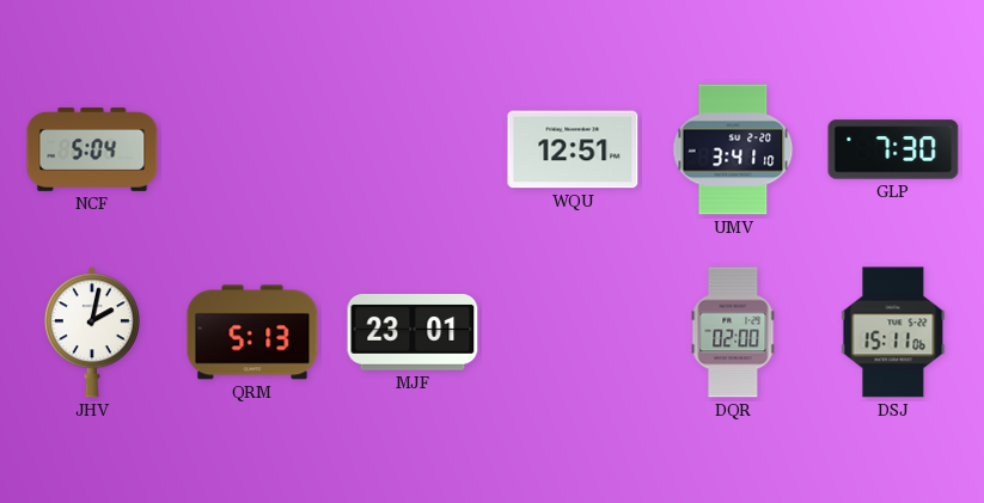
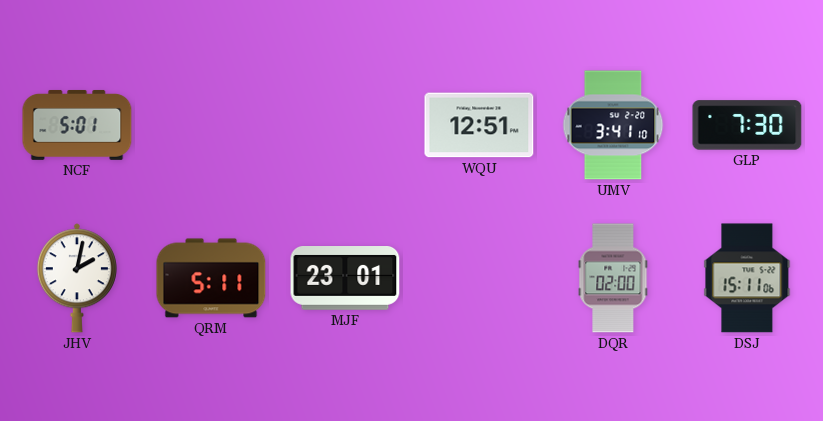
NCF: 5:04 -> 5:01 (77, 125)
QRM: 5:13 -> 5:11 (211, 278)
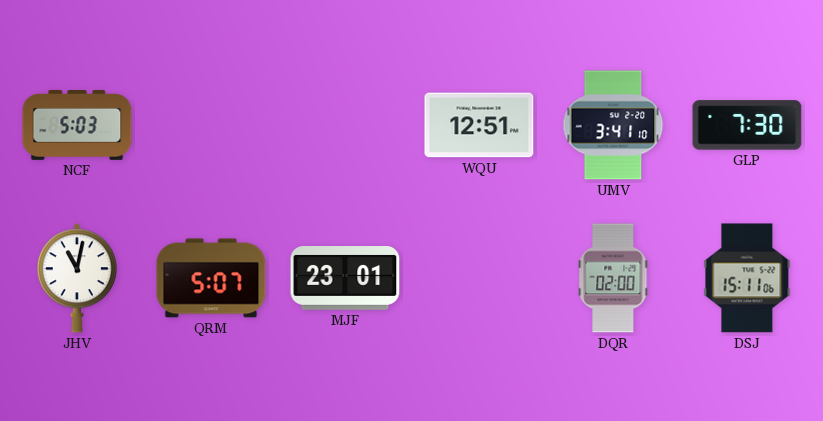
NCF: 5:01 -> 5:03 (77, 125)
JHV: 2:02 -> 11:02 (77, 278)
QRM: 5:11 -> 5:07 (211, 278)
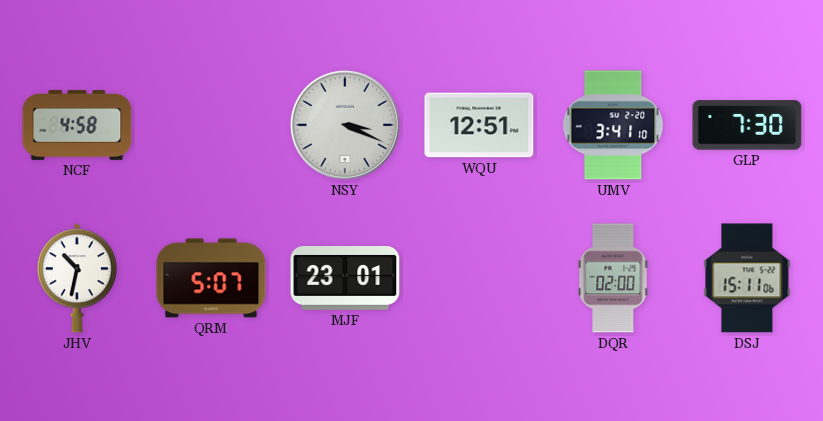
NCF: 5:03 -> 4:58 (77, 125)
NSY: none -> 3:19 (345, 125)
JHV: 11:02 -> 10:32 (77, 278)
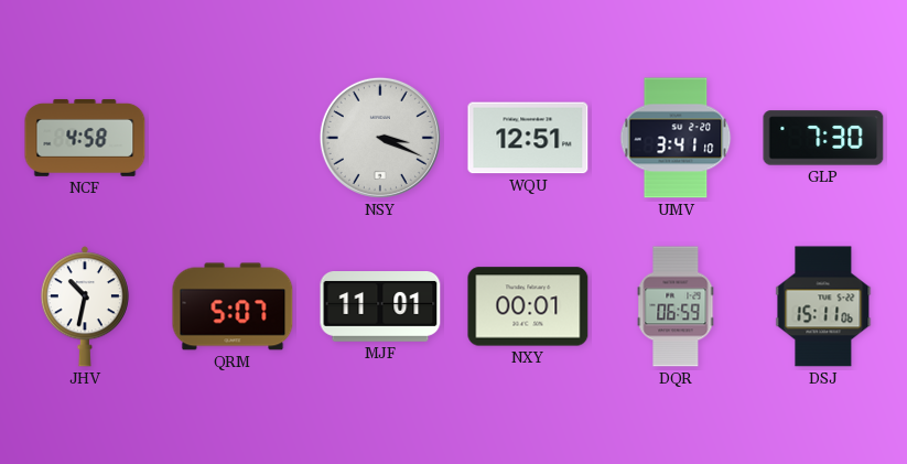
MJF: 23:01 -> 11:01 (380, 307)
NXY: none -> 00:01 (528, 306)
DQR: 02:00 -> 06:59 (676, 306)
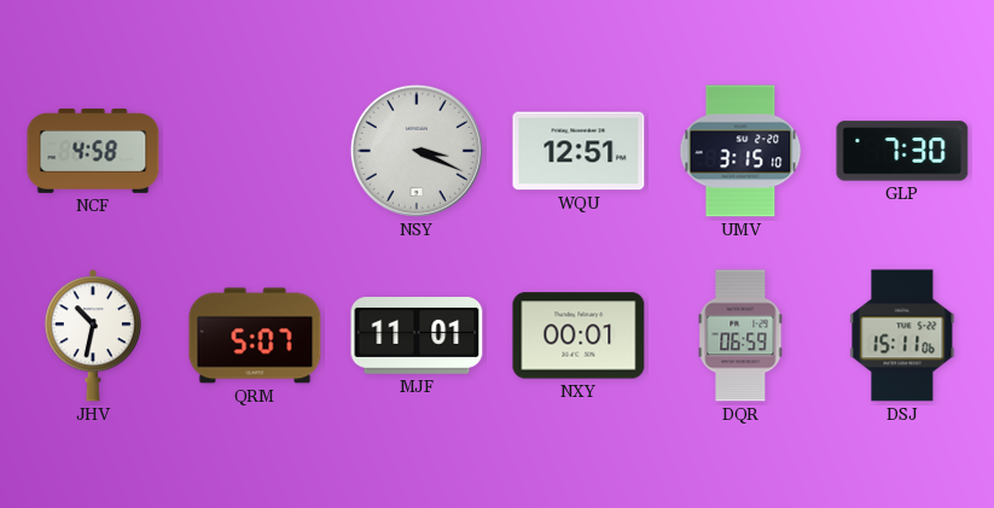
UMV: 3:41 -> 3:15 (740, 151)
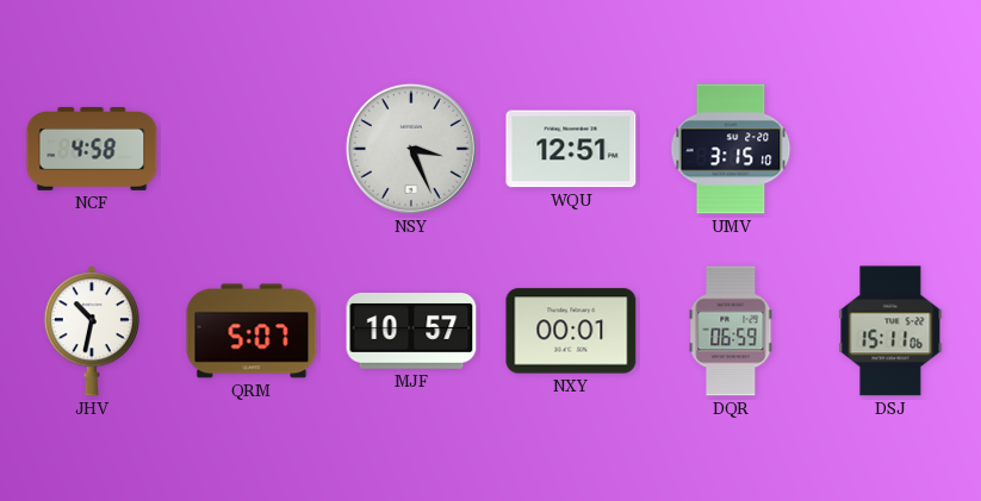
NSY: 3:19 -> 3:26 (411, 149)
GLP: 7:30 -> none (902, 151)
MJF: 11:01 -> 10:57 (411, 332)
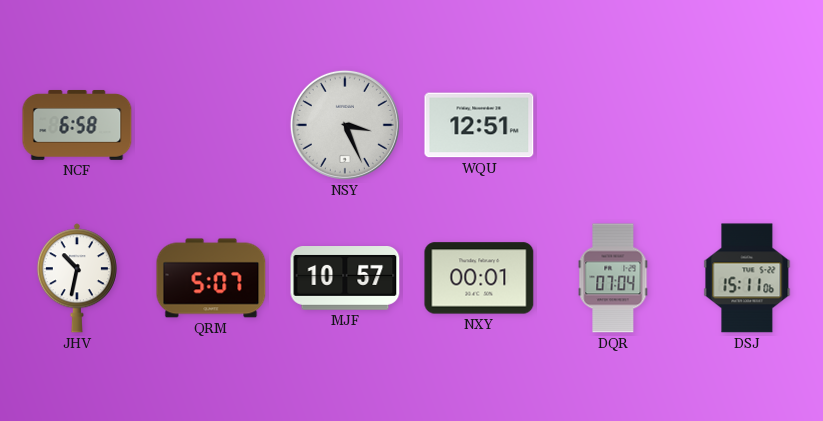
NCF: 4:58 -> 6:58 (77, 125)
UMV: 3:15 -> none (731, 149)
DQR: 06:59 -> 07:04 (613, 278)
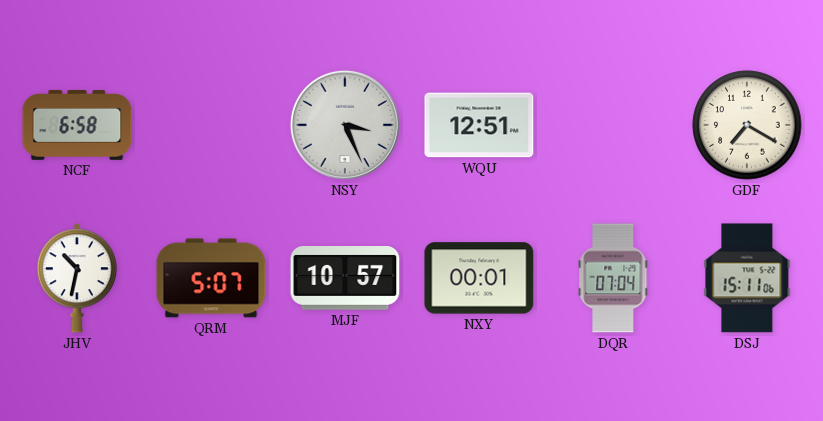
GDF: none -> 7:20 (747, 125)
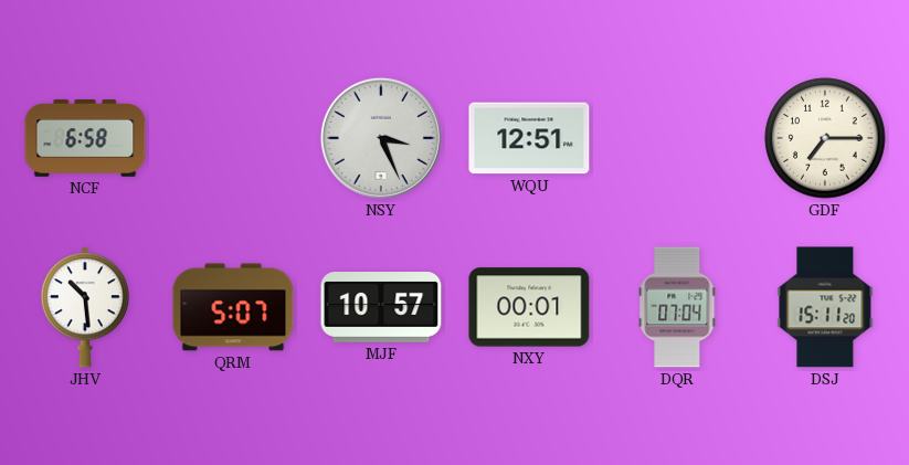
GDF: 7:20 -> 7:15 (825, 138)
JHV: 10:32 -> 10:29 (85, 307)
DSJ: 15:11:06 -> 15:11:20 (825, 307)
